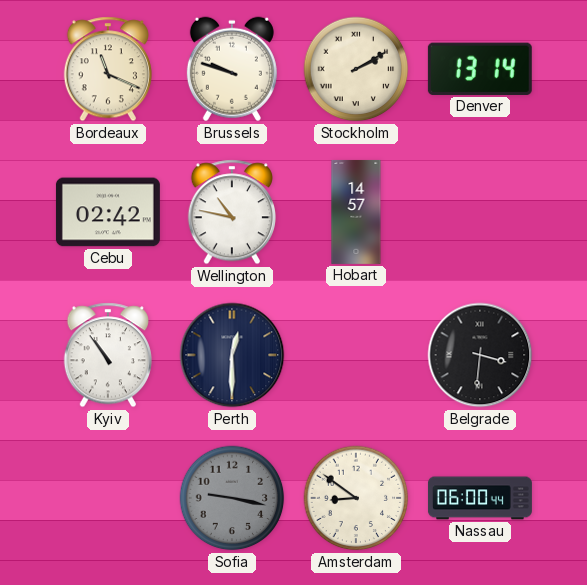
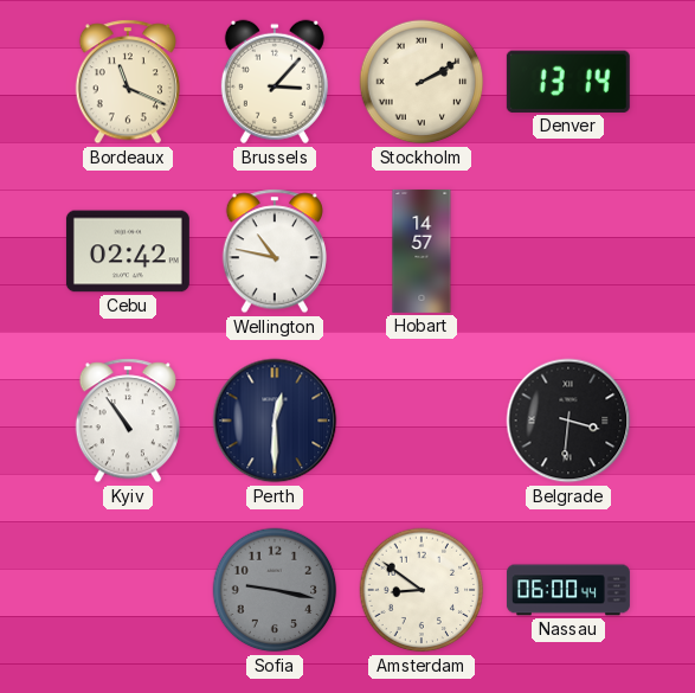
Brussels: 9:48 -> 3:07 (275, 82)
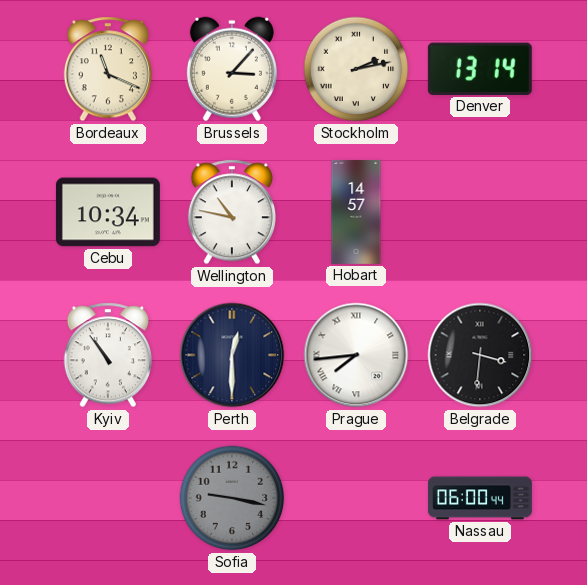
Stockholm: 2:10 -> 2:13 (356, 69)
Cebu: 02:42 -> 10:34 (108, 212)
Prague: none -> 7:44 (356, 355)
Amsterdam: 8:51 -> none (421, 590)
